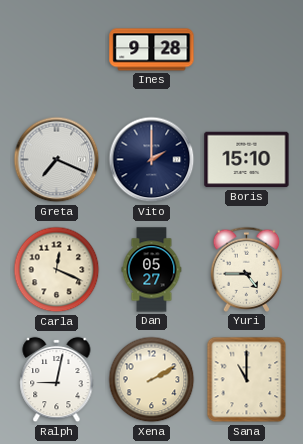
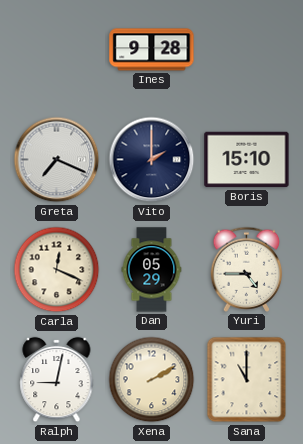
Dan: 05:27 -> 05:29 (152, 270)
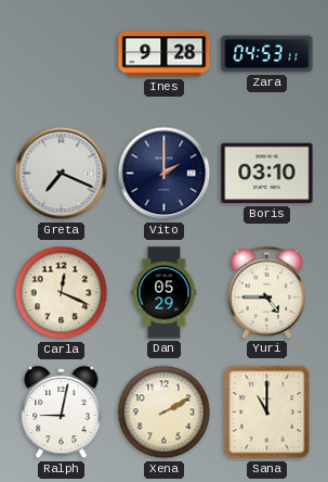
Zara: none -> 04:53 (267, 54)
Boris: 15:10 -> 03:10 (267, 174)
